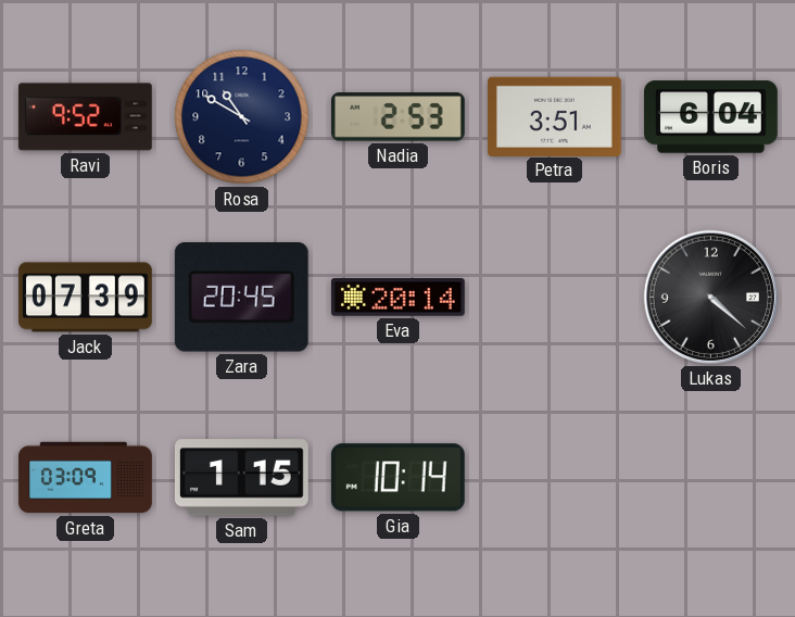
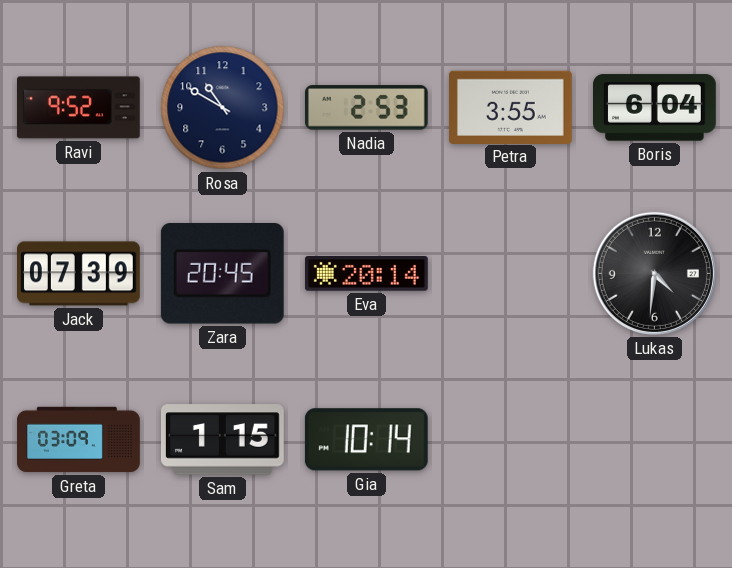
Petra: 3:51 -> 3:55 (511, 107)
Lukas: 4:22 -> 4:31 (654, 273)
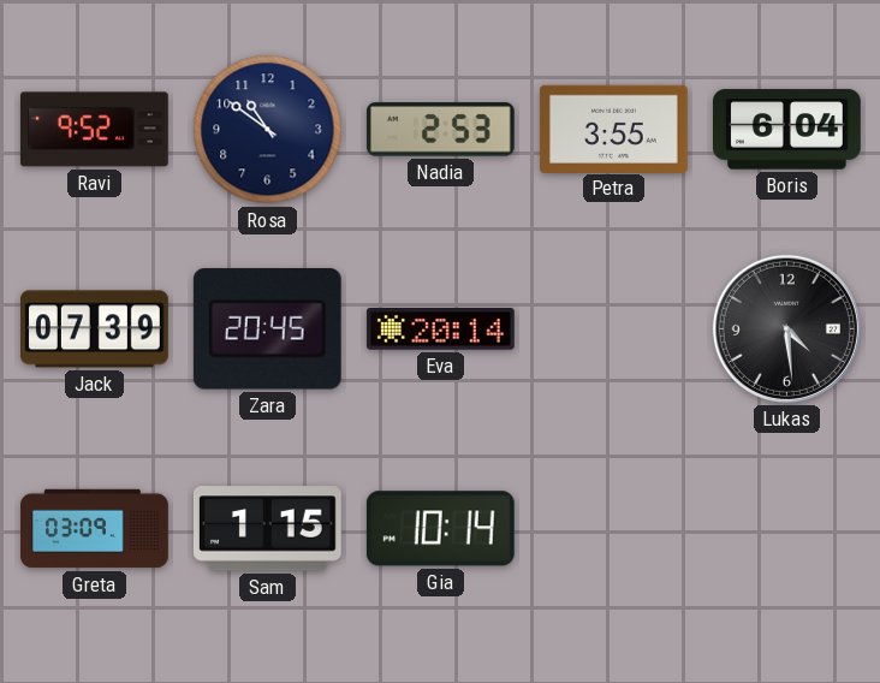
Rosa: 10:50 -> 10:51 (268, 130)
Lukas: 4:31 -> 4:29 (786, 328)
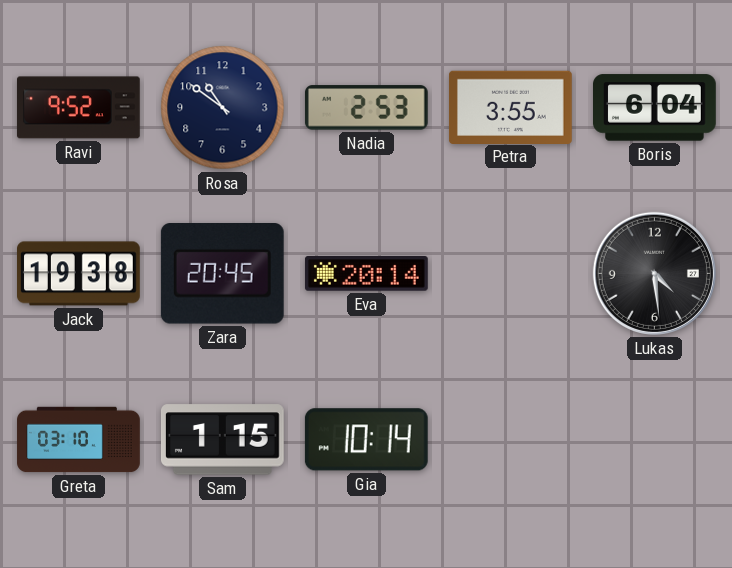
Jack: 07:39 -> 19:38 (79, 274)
Greta: 03:09 -> 03:10 (79, 440)
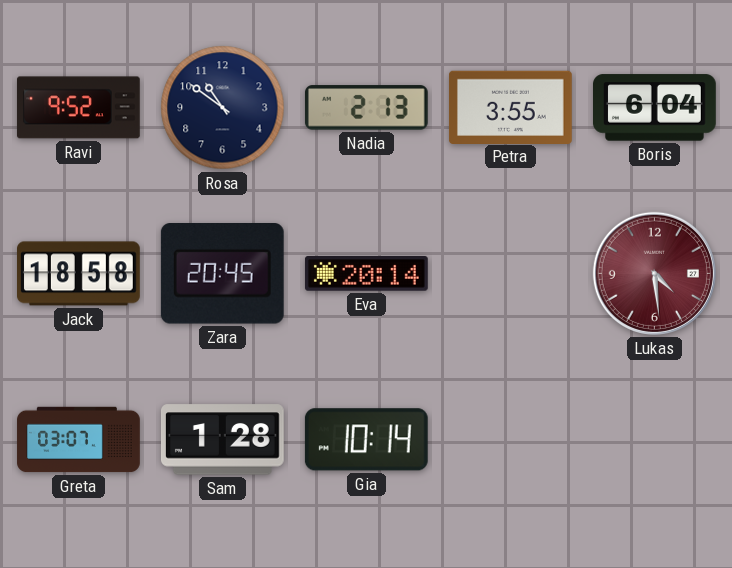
Nadia: 2:53 -> 2:13 (366, 108)
Jack: 19:38 -> 18:58 (79, 274)
Lukas dial: black -> burgundy (654, 273)
Greta: 03:10 -> 03:07 (79, 440)
Sam: 1:15 -> 1:28 (222, 440)
